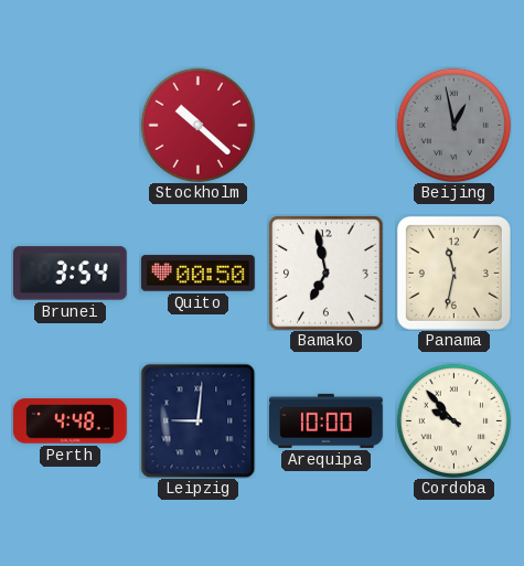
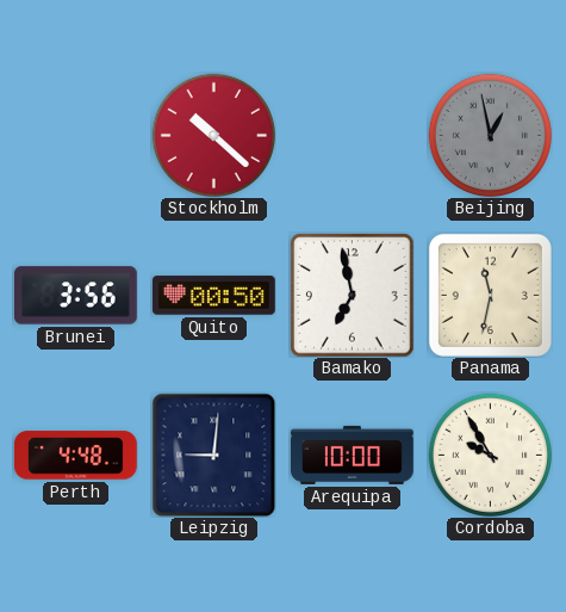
Brunei: 3:54 -> 3:56 (76, 296)
Cordoba: 9:53 -> 9:55 (490, 455)
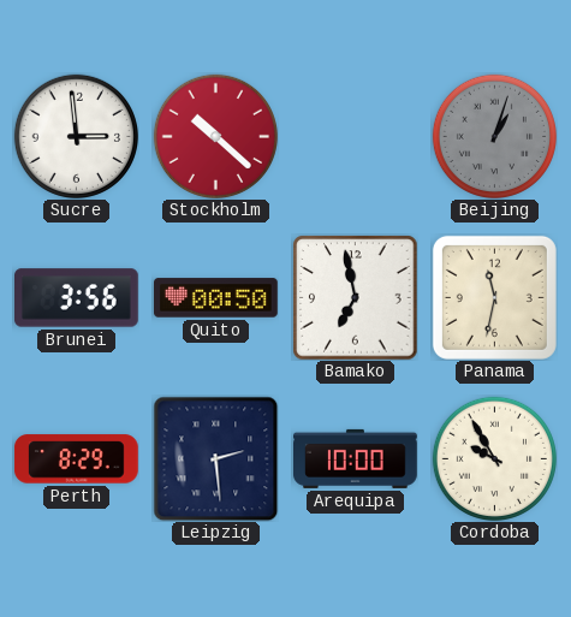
Sucre: none -> 2:59 (76, 136)
Beijing: 12:58 -> 1:03 (494, 136)
Perth: 4:48 -> 8:29 (77, 459)
Leipzig: 9:01 -> 2:29 (215, 458)
